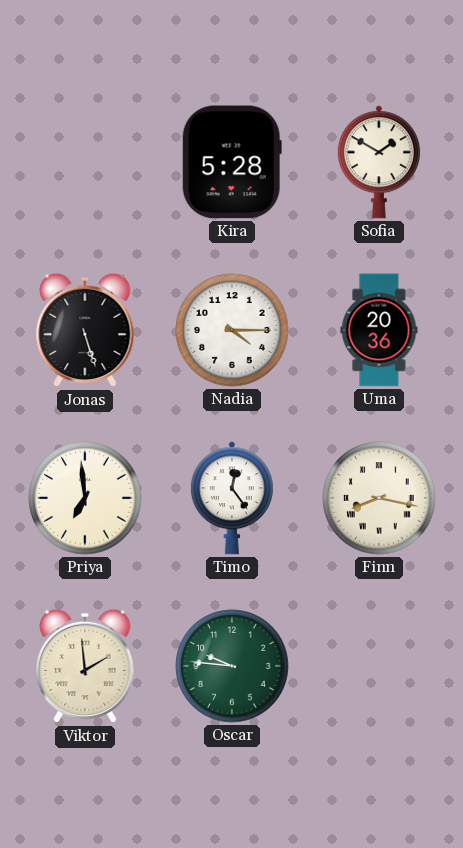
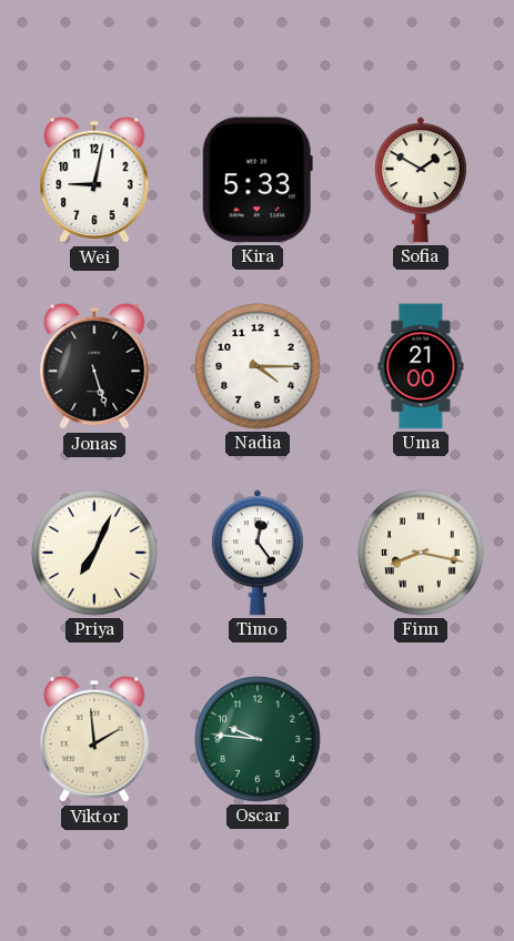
Wei: none -> 9:02 (94, 180)
Kira: 5:28 -> 5:33 (258, 180)
Uma: 20:36 -> 21:00 (421, 366)
Priya: 6:59 -> 7:04 (94, 553)
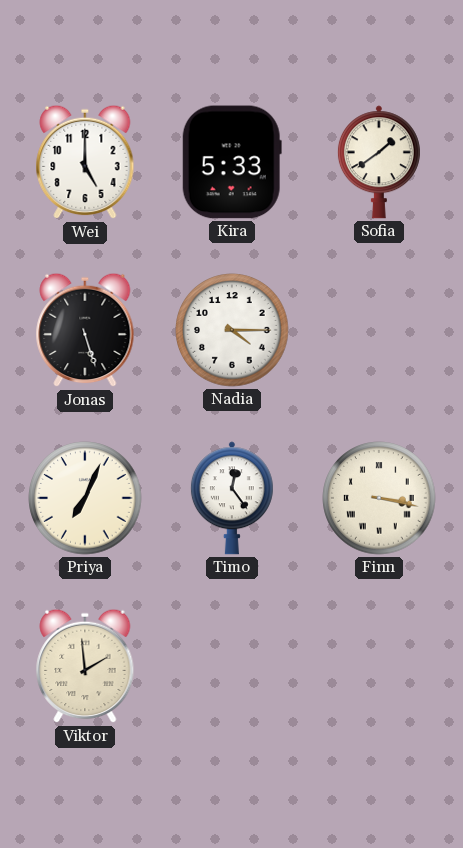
Wei: 9:02 -> 5:00 (85, 162)
Sofia: 1:50 -> 1:39 (379, 162)
Uma: 21:00 -> none (421, 366)
Finn: 8:17 -> 3:17 (379, 498)
Oscar: 9:46 -> none (258, 739)
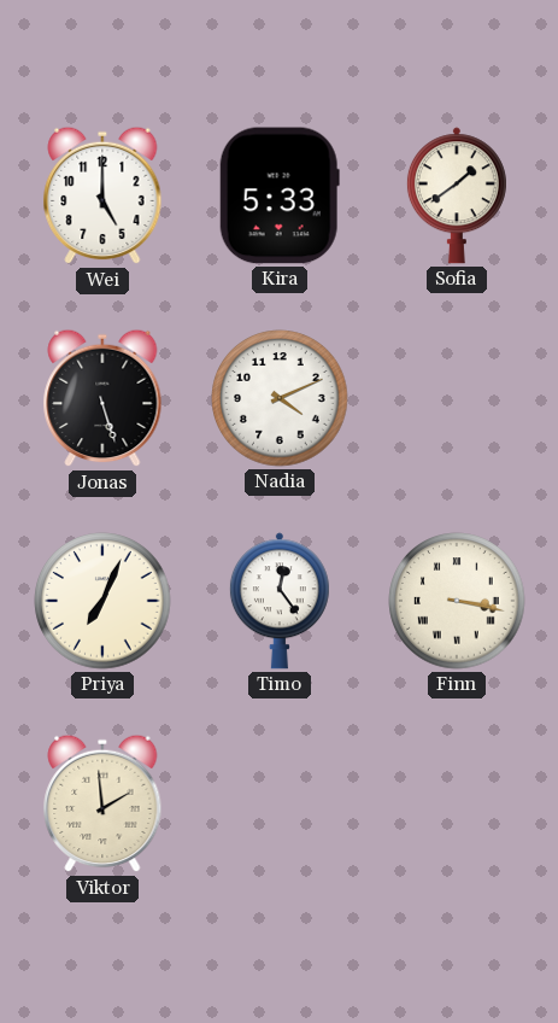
Nadia: 4:15 -> 4:11 (280, 398)
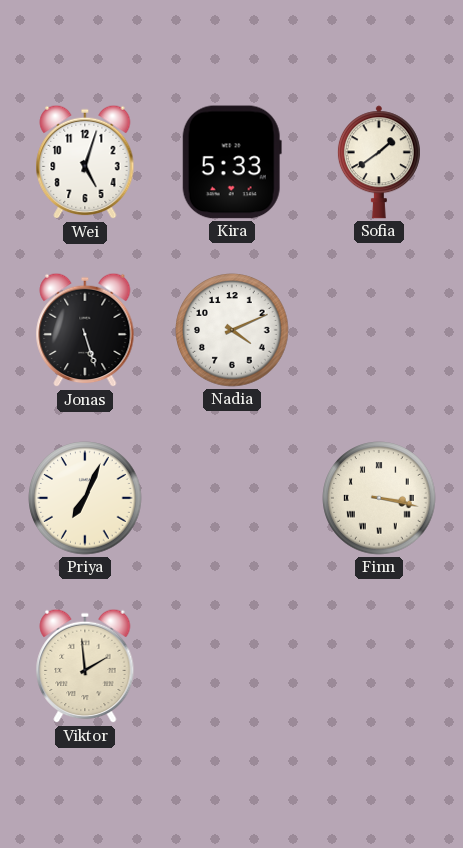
Wei: 5:00 -> 5:03 (85, 162)
Timo: 12:24 -> none (280, 601)
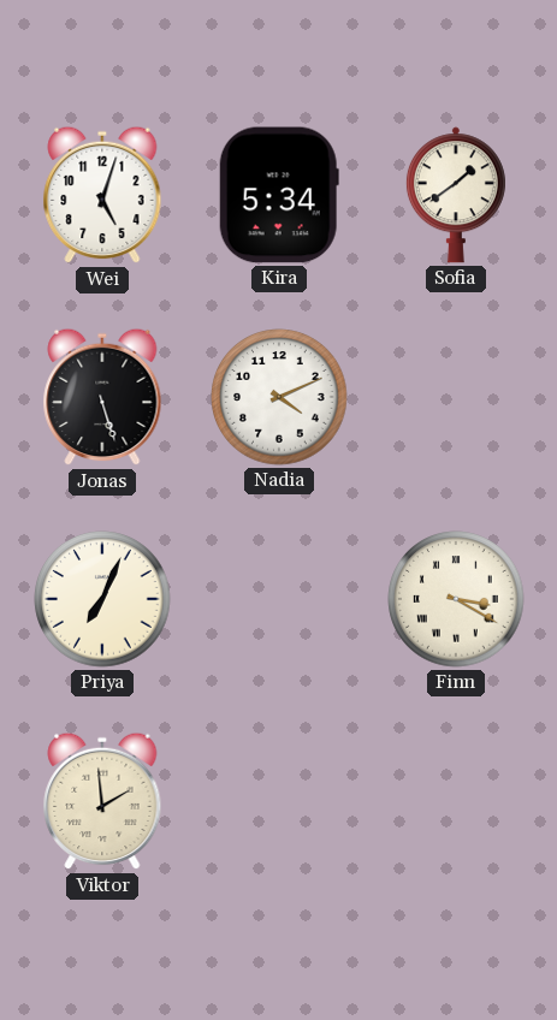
Kira: 5:33 -> 5:34 (279, 195)
Finn: 3:17 -> 3:20 (456, 599)
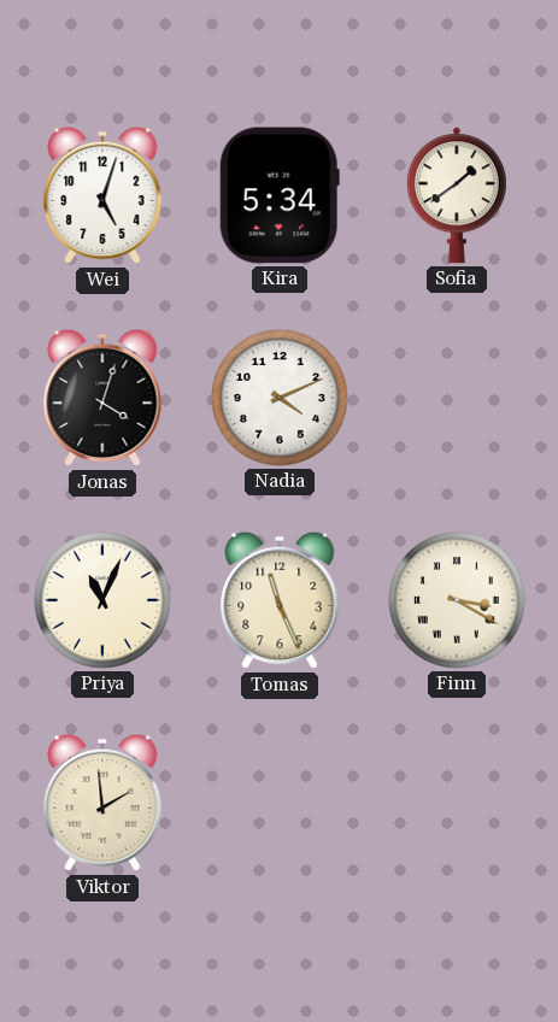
Jonas: 5:27 -> 4:03 (102, 398)
Priya: 7:04 -> 11:04 (102, 600)
Tomas: none -> 11:26 (280, 600)
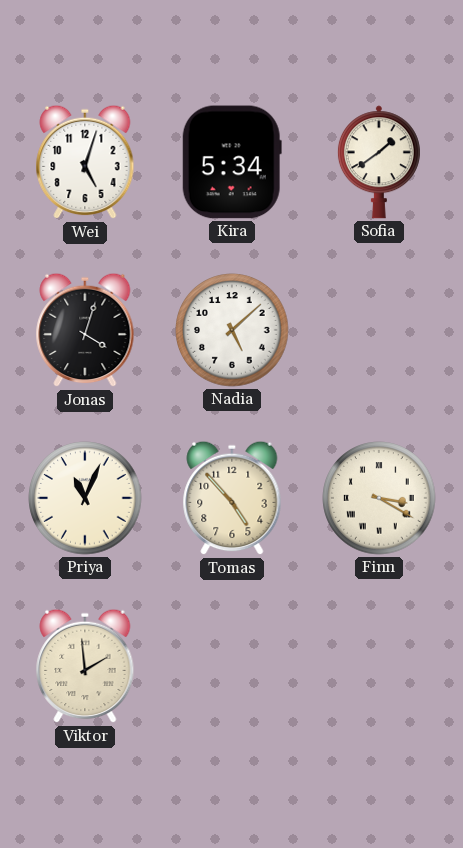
Nadia: 4:11 -> 5:08 (232, 330)
Tomas: 11:26 -> 4:53 (232, 498)
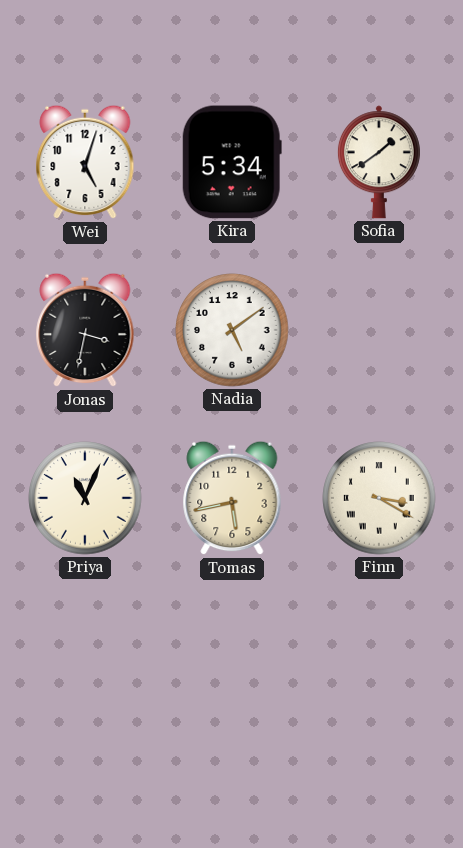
Jonas: 4:03 -> 3:32 (85, 330)
Nadia: 5:08 -> 5:09 (232, 330)
Tomas: 4:53 -> 5:43 (232, 498)
Viktor: 1:59 -> none (85, 666)
